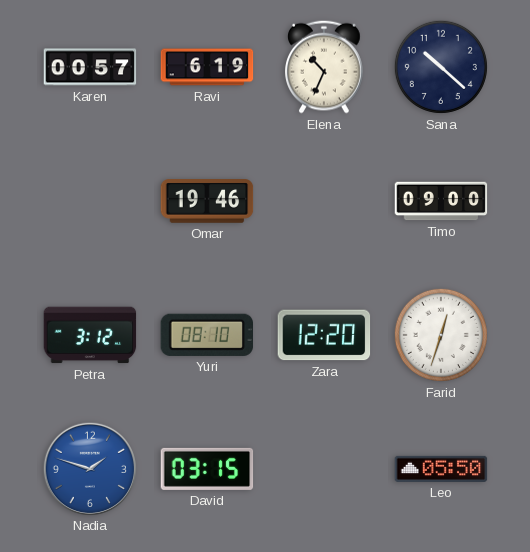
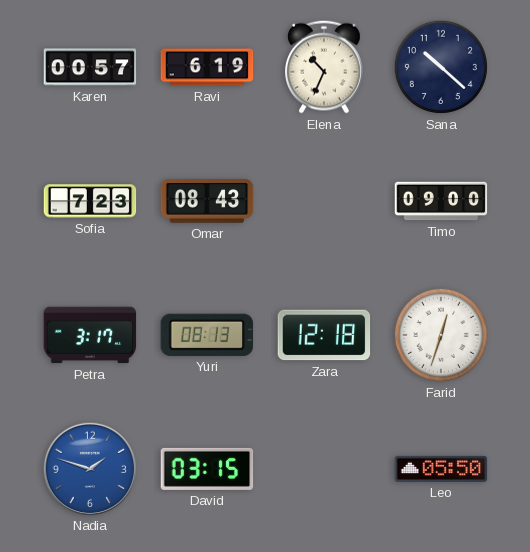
Sofia: none -> 7:23 (90, 201)
Omar: 19:46 -> 08:43 (207, 201)
Petra: 3:12 -> 3:17 (90, 335)
Yuri: 08:10 -> 08:13 (206, 335)
Zara: 12:20 -> 12:18 (324, 335)
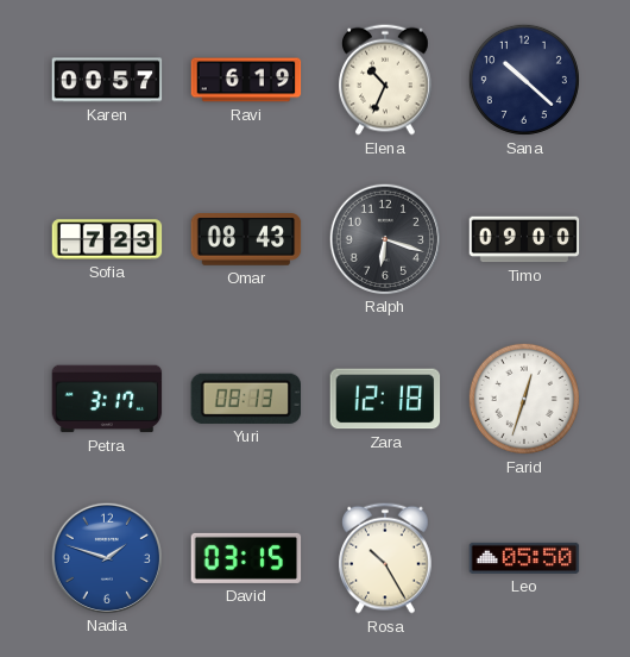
Ralph: none -> 6:18 (384, 238)
Rosa: none -> 10:25 (386, 558)
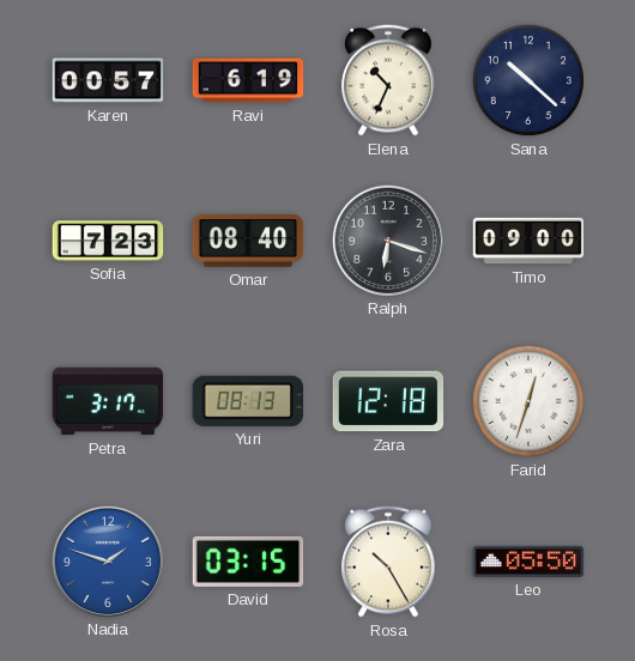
Omar: 08:43 -> 08:40 (248, 241)
